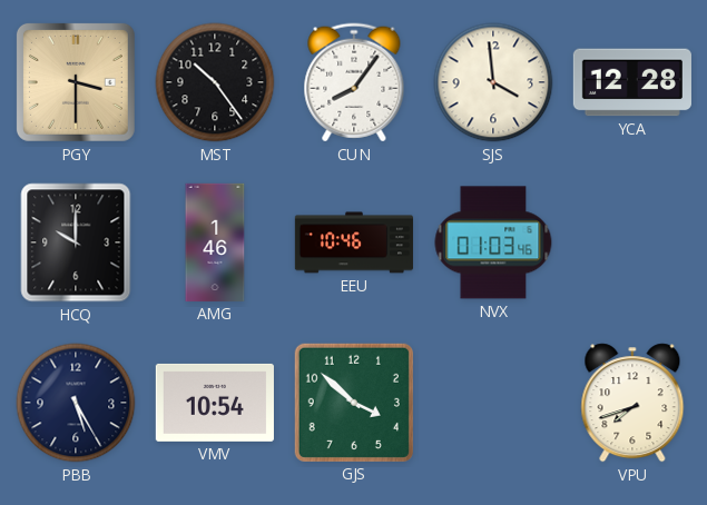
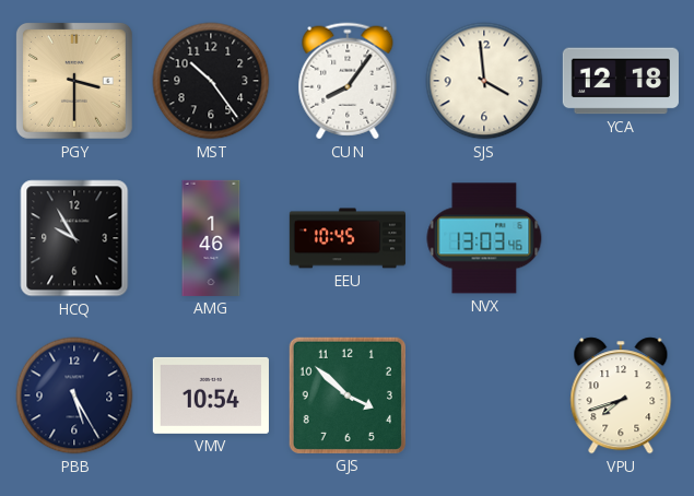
YCA: 12:28 -> 12:18 (621, 81)
HCQ: 10:00 -> 9:55 (74, 238)
EEU: 10:46 -> 10:45 (346, 238)
NVX: 01:03 -> 13:03 (484, 238)
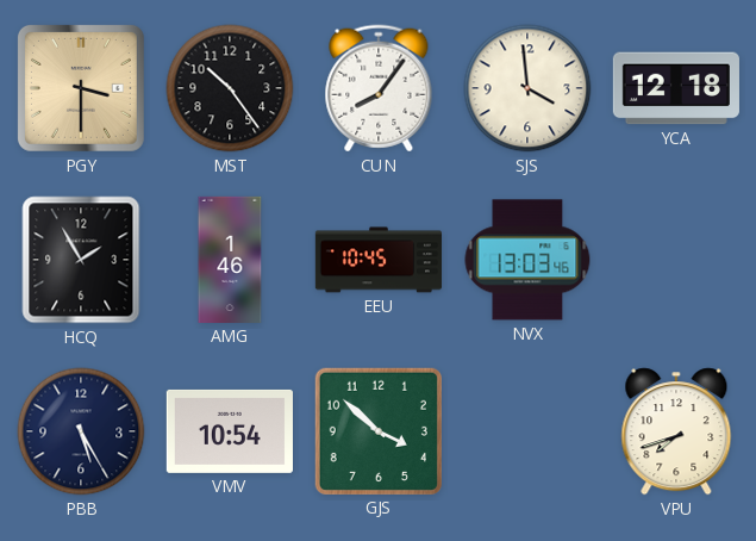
HCQ: 9:55 -> 1:55 (81, 260)
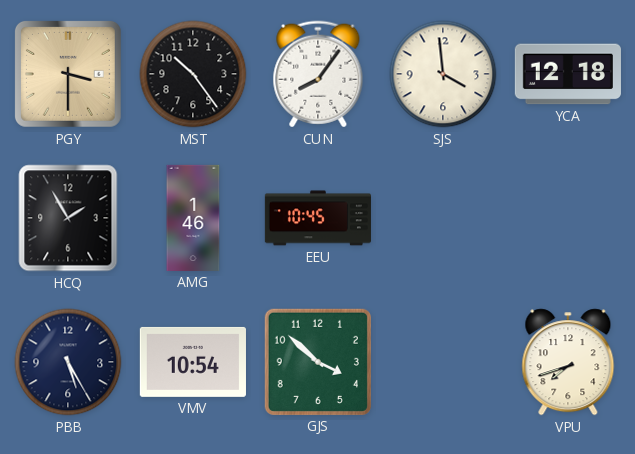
NVX: 13:03 -> none (527, 260)
